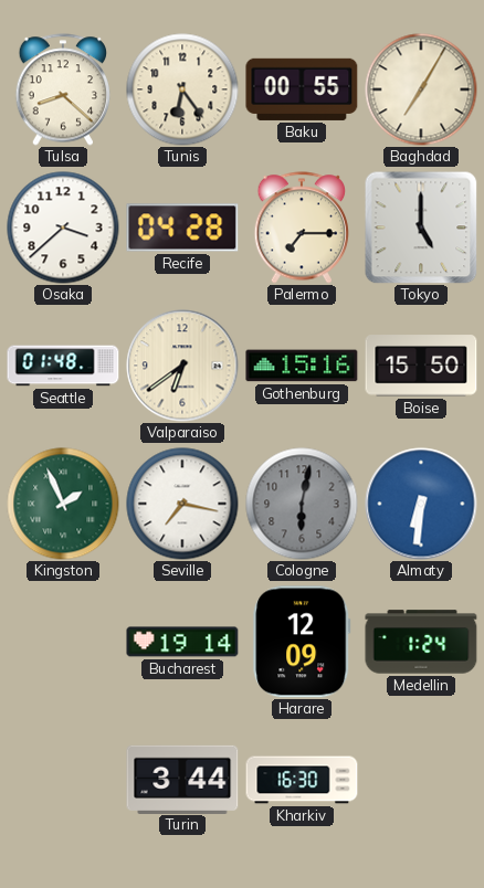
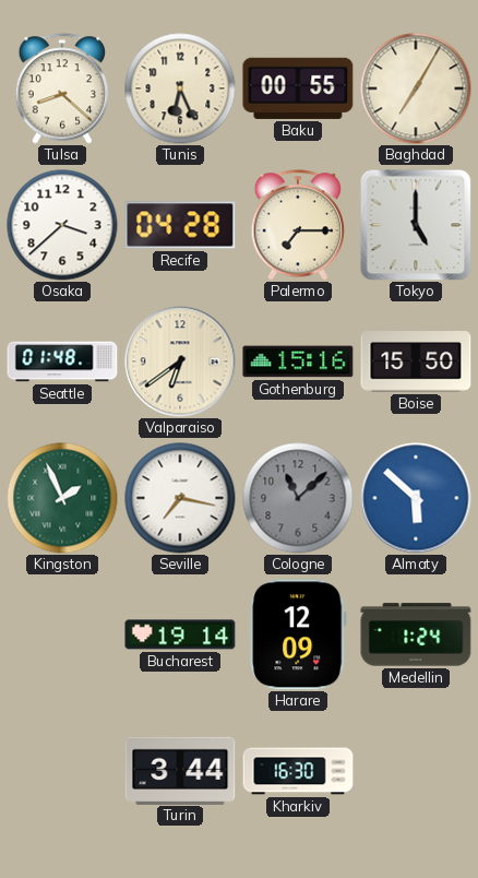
Tunis: 6:24 -> 6:26 (180, 88)
Cologne: 6:02 -> 11:08 (298, 498)
Almaty: 6:31 -> 5:52 (416, 498)
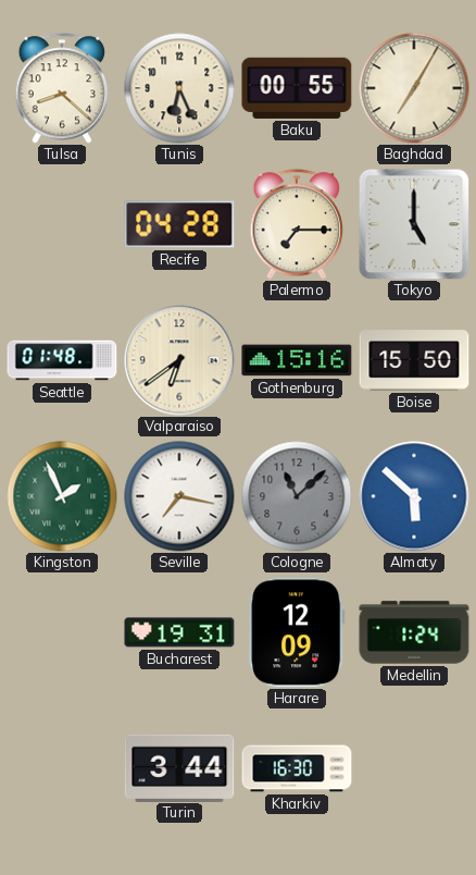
Osaka: 3:38 -> none (62, 225)
Bucharest: 19:14 -> 19:31 (179, 632)
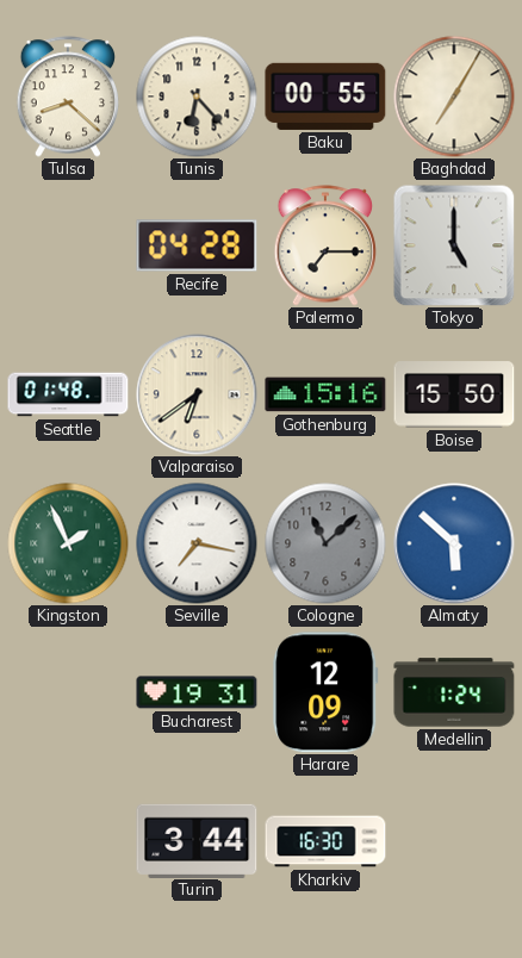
Tunis: 6:26 -> 6:23 (197, 97)
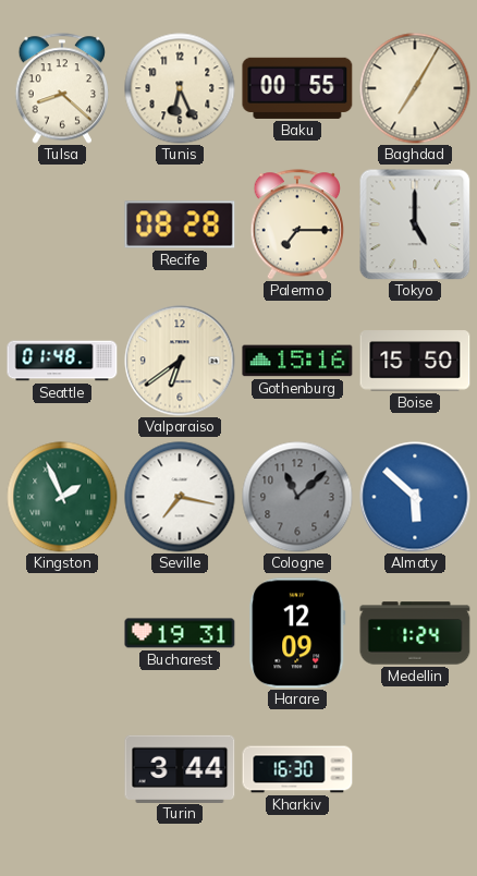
Tunis: 6:23 -> 6:26 (180, 88)
Recife: 04:28 -> 08:28 (180, 224)
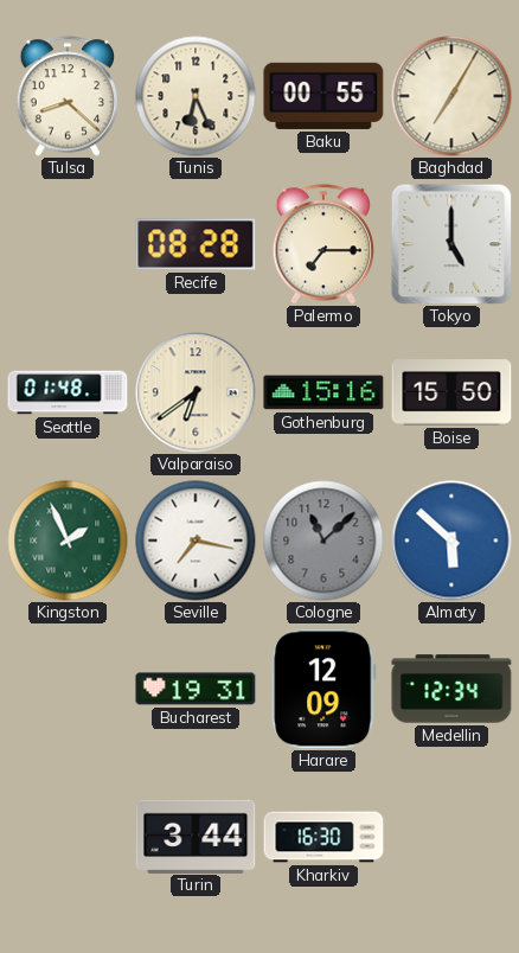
Medellin: 1:24 -> 12:34 (451, 689)
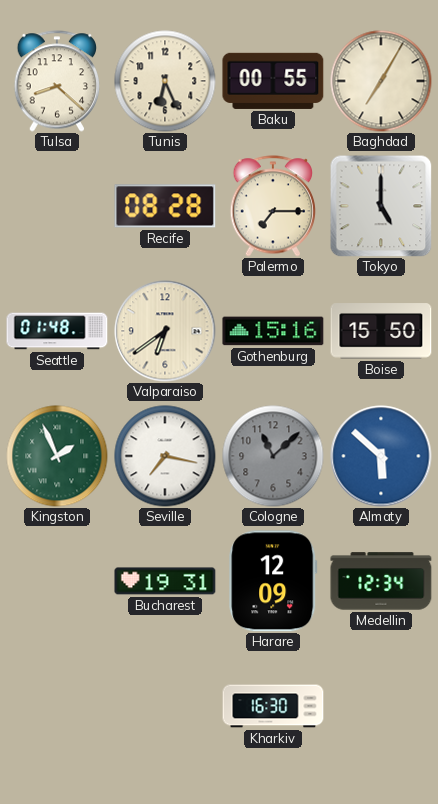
Turin: 3:44 -> none (196, 836)
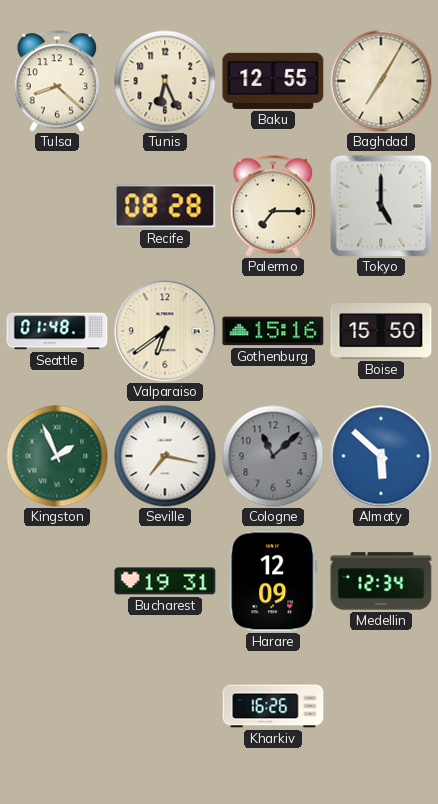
Baku: 00:55 -> 12:55 (273, 81)
Kharkiv: 16:30 -> 16:26 (273, 706)
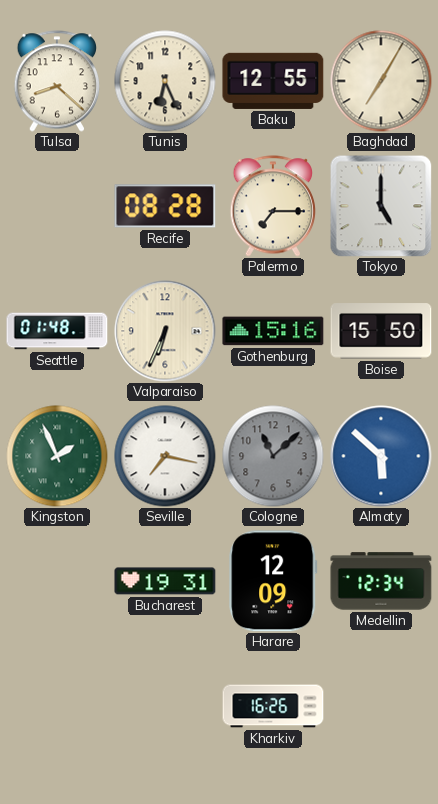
Valparaiso: 6:39 -> 6:34 (165, 331)
